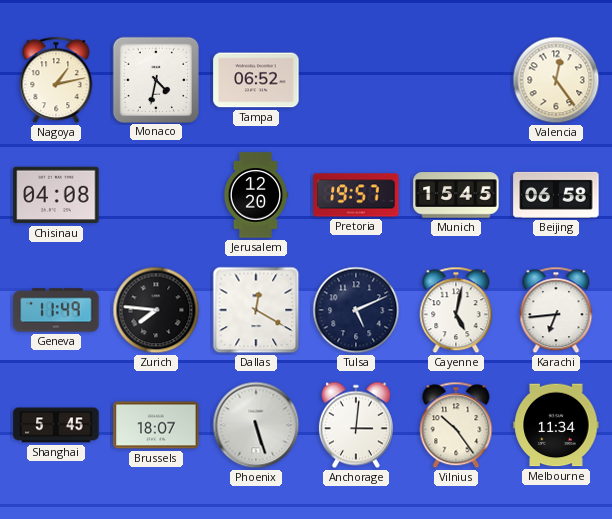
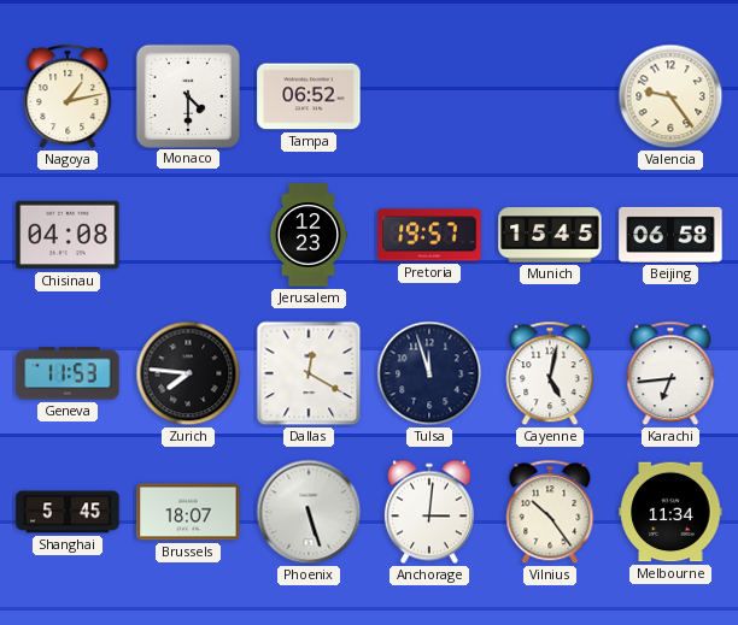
Monaco: 4:32 -> 4:30 (187, 95)
Valencia: 12:24 -> 9:24 (670, 96)
Jerusalem: 12:20 -> 12:23 (309, 235)
Geneva: 11:49 -> 11:53 (68, 373)
Tulsa: 5:11 -> 11:57 (429, 373)
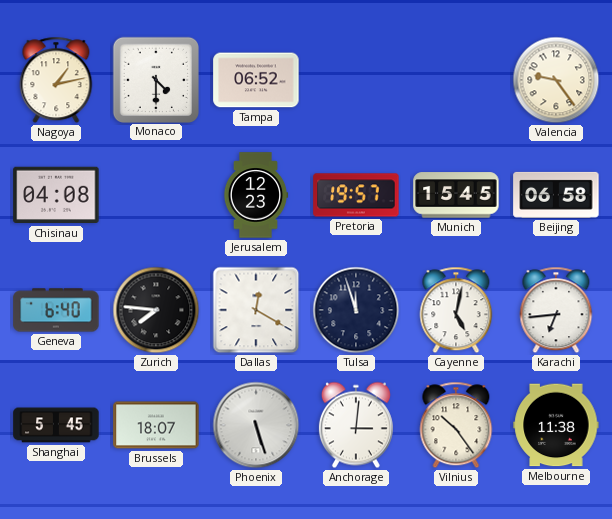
Geneva: 11:53 -> 6:40 (56, 310)
Melbourne: 11:34 -> 11:38 (556, 425)
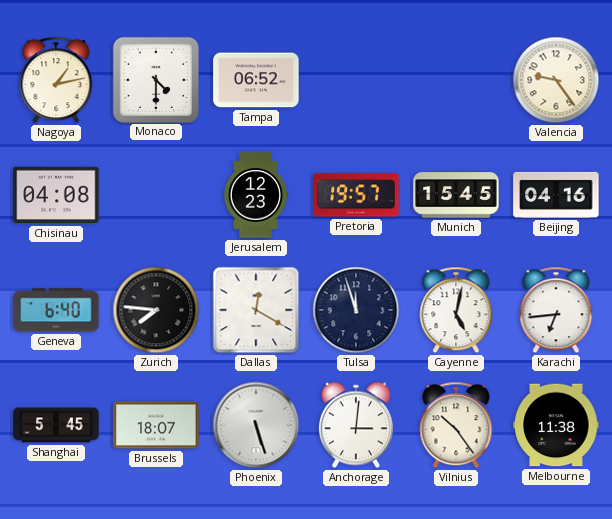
Beijing: 06:58 -> 04:16 (556, 195)
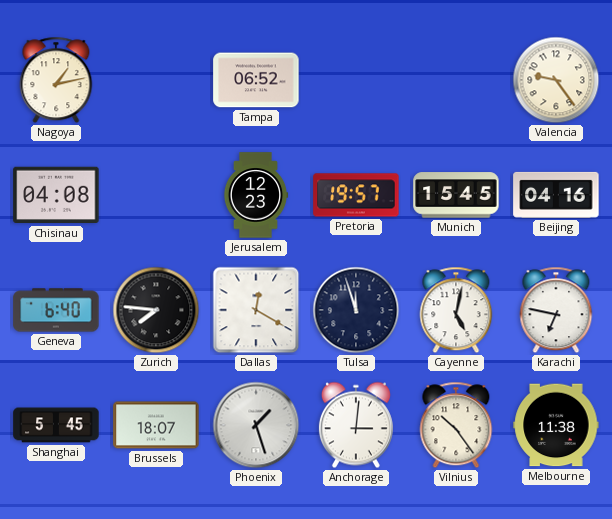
Monaco: 4:30 -> none (155, 79)
Karachi: 6:44 -> 6:47 (556, 310)
Phoenix: 5:27 -> 1:27 (256, 425)
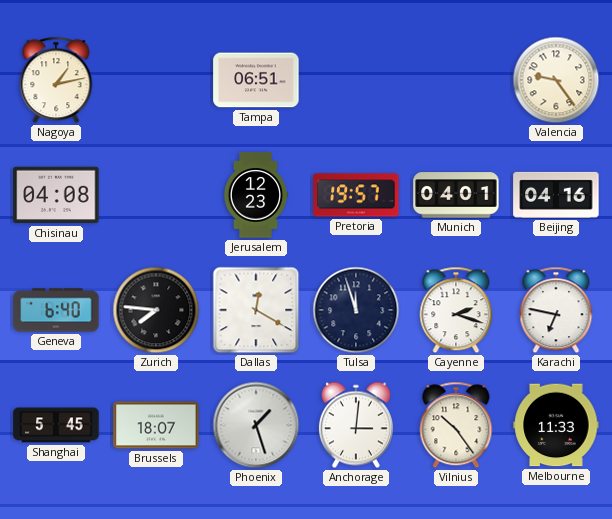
Tampa: 06:52 -> 06:51 (256, 80)
Munich: 15:45 -> 04:01 (456, 195)
Cayenne: 5:02 -> 2:18 (456, 310)
Melbourne: 11:38 -> 11:33 (556, 425)
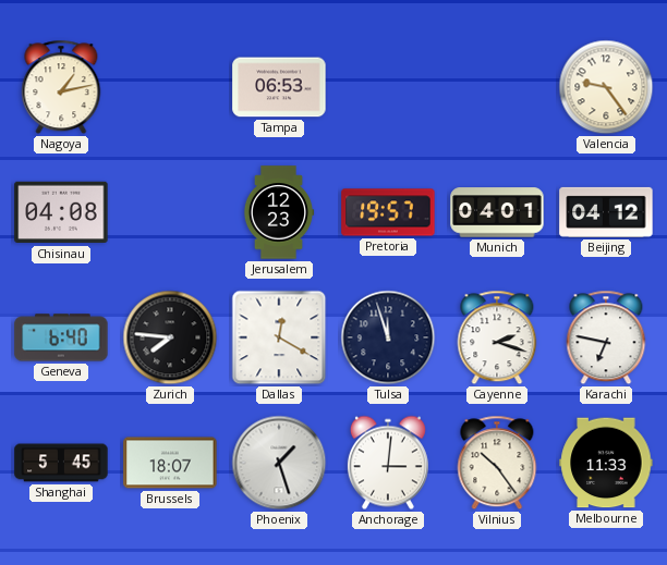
Tampa: 06:51 -> 06:53 (279, 87)
Beijing: 04:16 -> 04:12 (606, 212)
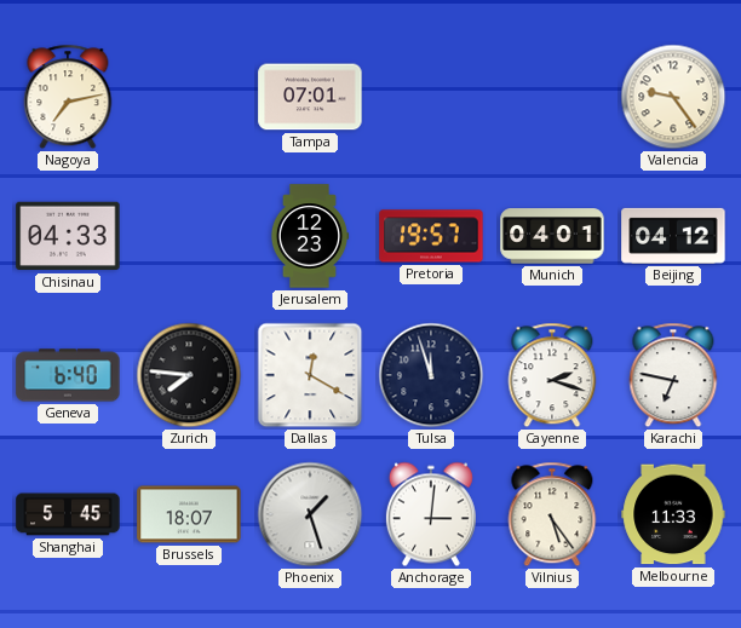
Nagoya: 1:13 -> 7:13 (68, 97)
Tampa: 06:53 -> 07:01 (310, 97)
Chisinau: 04:08 -> 04:33 (68, 236)
Vilnius: 10:24 -> 5:24 (552, 514)
